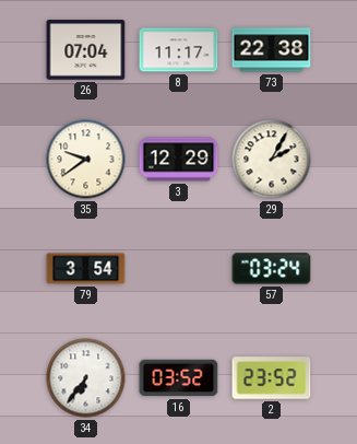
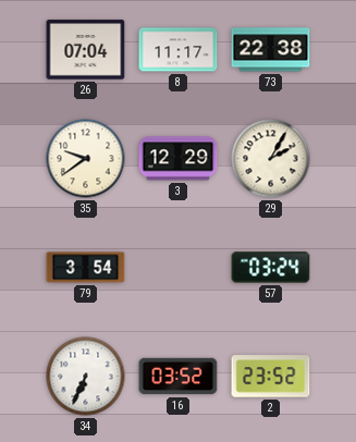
34: 6:36 -> 6:34 (86, 377)
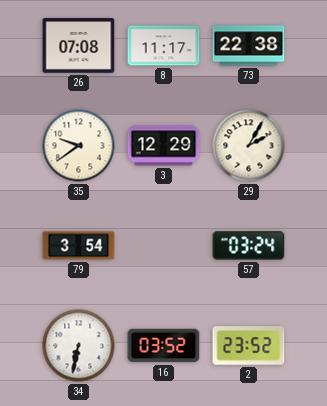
26: 07:04 -> 07:08 (79, 46)
34: 6:34 -> 6:32 (79, 346)
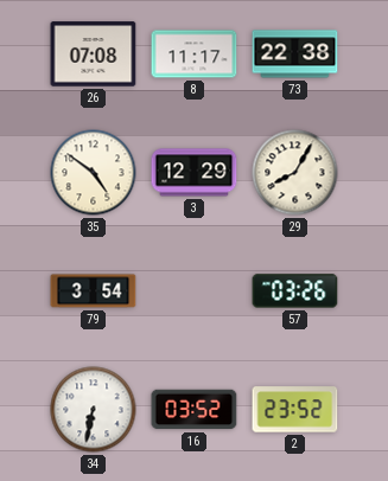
35: 9:39 -> 4:51 (94, 173)
29: 2:05 -> 8:05 (295, 173)
57: 03:24 -> 03:26 (295, 291)
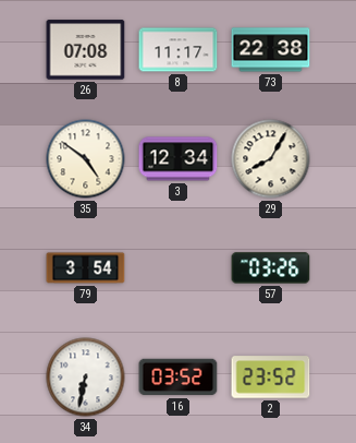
3: 12:29 -> 12:34 (179, 159)
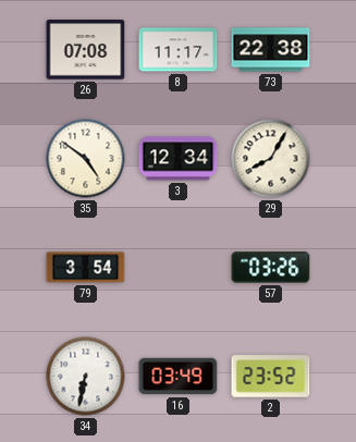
16: 03:52 -> 03:49 (179, 377)
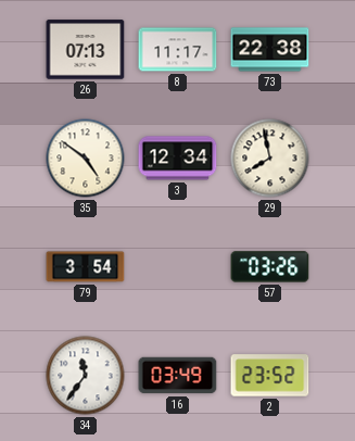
26: 07:08 -> 07:13 (86, 50)
29: 8:05 -> 7:58 (270, 159)
34: 6:32 -> 11:36 (86, 376)
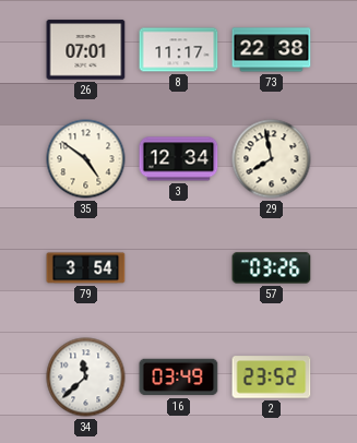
26: 07:13 -> 07:01 (86, 50)
34: 11:36 -> 11:38 (86, 378)
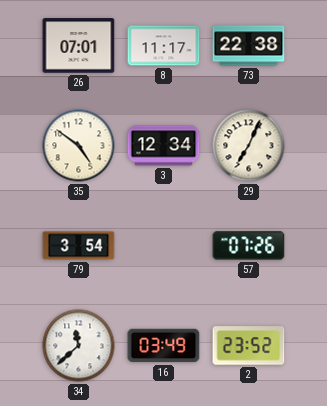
29: 7:58 -> 7:04 (249, 146)
57: 03:26 -> 07:26 (249, 246)
